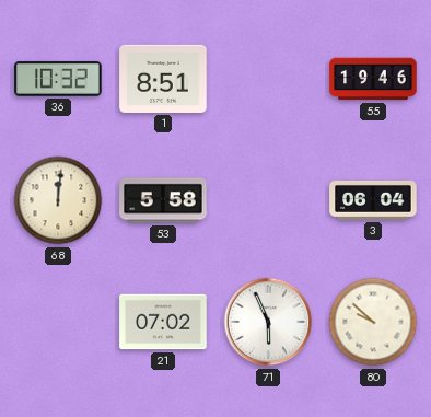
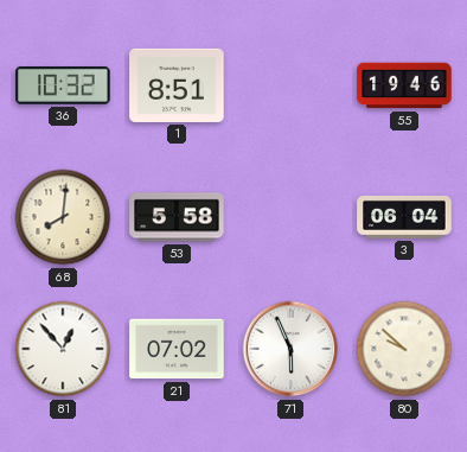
68: 12:01 -> 8:01 (63, 217)
81: none -> 12:53 (63, 349)
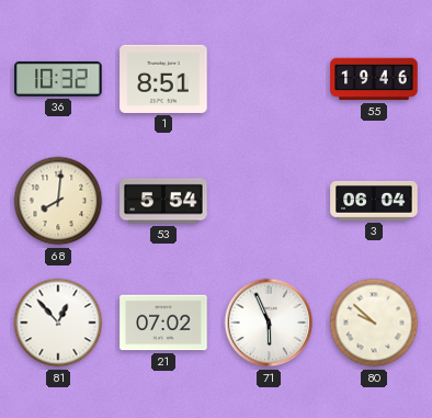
53: 5:58 -> 5:54 (163, 201)
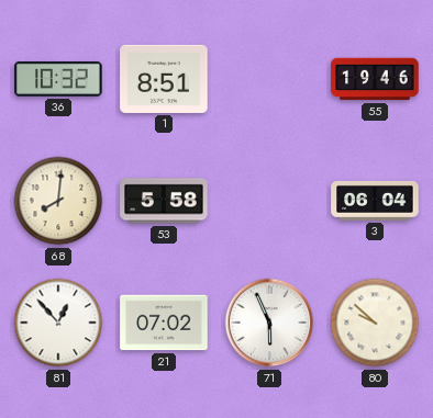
53: 5:54 -> 5:58 (164, 201)
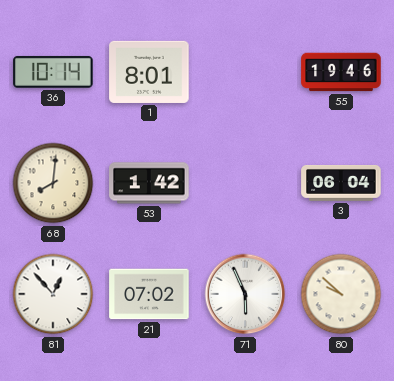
36: 10:32 -> 10:14 (53, 72)
1: 8:51 -> 8:01 (149, 72)
53: 5:58 -> 1:42 (149, 183)
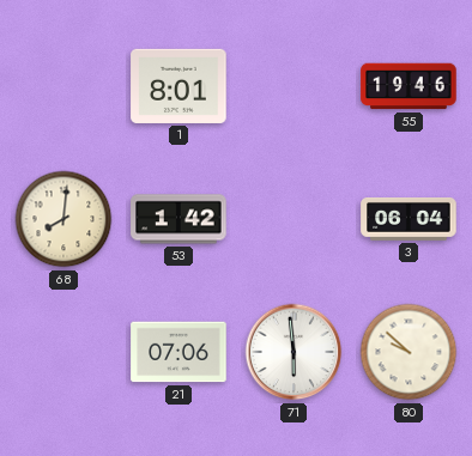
36: 10:14 -> none (53, 72)
81: 12:53 -> none (53, 294)
21: 07:02 -> 07:06 (178, 352)
71: 5:56 -> 5:59 (294, 352)
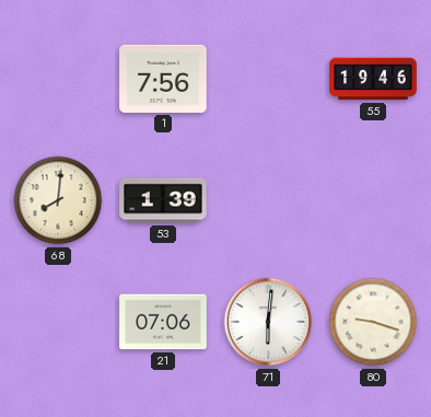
1: 8:01 -> 7:56 (163, 79)
53: 1:42 -> 1:39 (163, 200)
3: 06:04 -> none (409, 220)
71: 5:59 -> 6:01 (268, 322)
80: 9:52 -> 9:18 (373, 322)
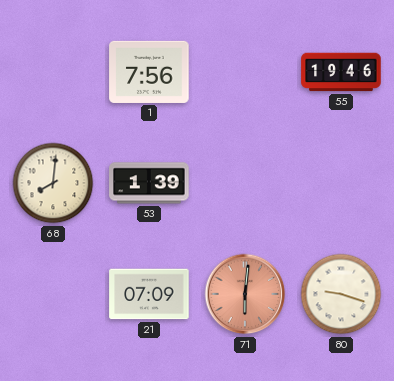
21: 07:06 -> 07:09 (149, 294)
71 dial: white -> salmon (245, 294)
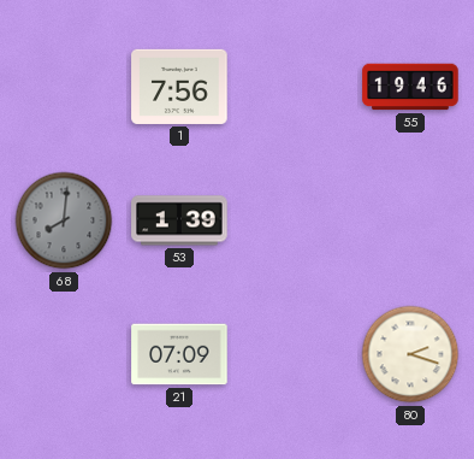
68 dial: cream -> grey (64, 220)
71: 6:01 -> none (245, 294)
80: 9:18 -> 2:18 (410, 354)
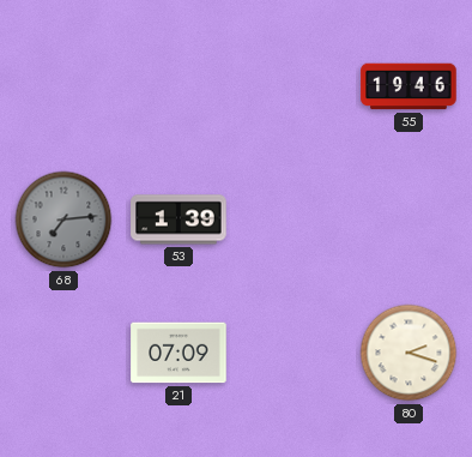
1: 7:56 -> none (179, 87)
68: 8:01 -> 7:14 (63, 220)
